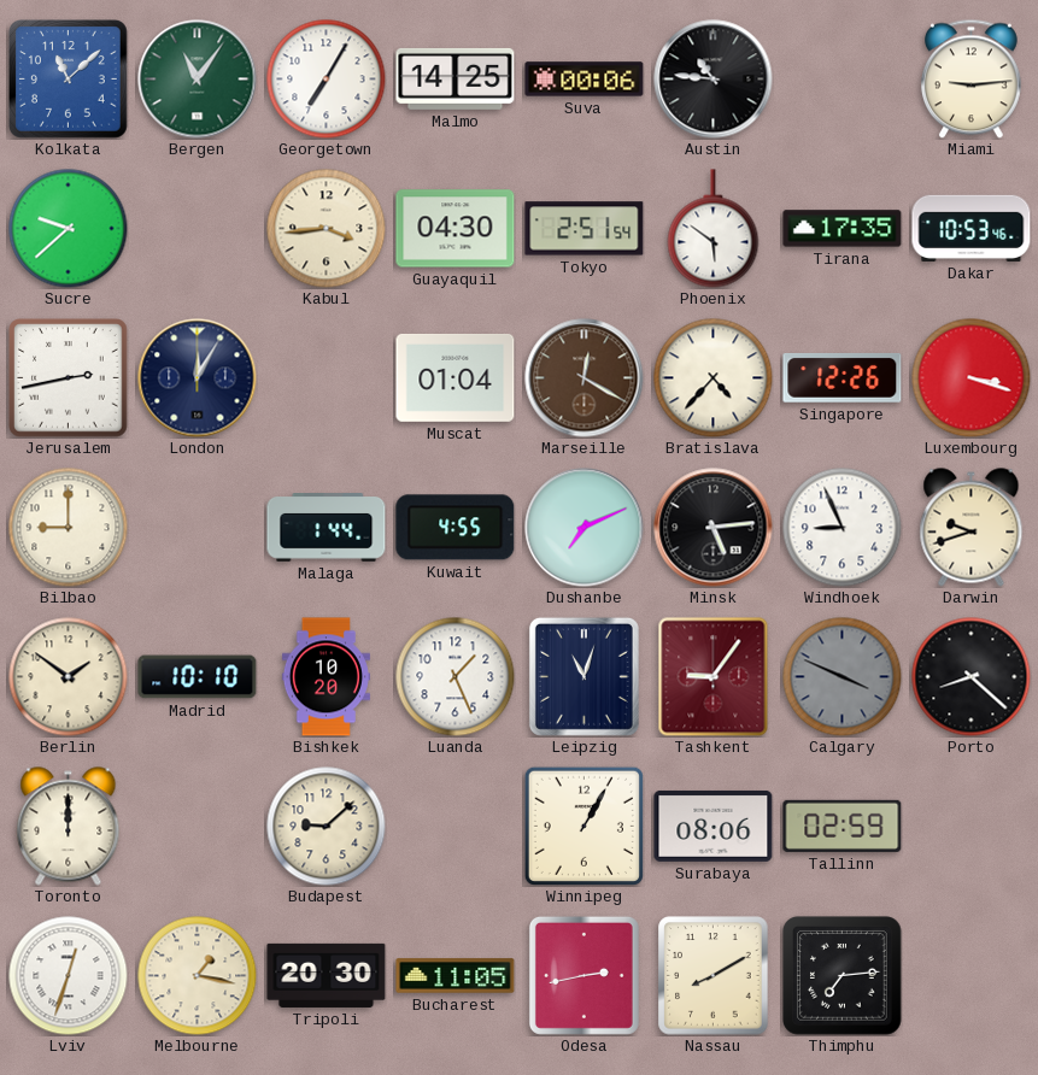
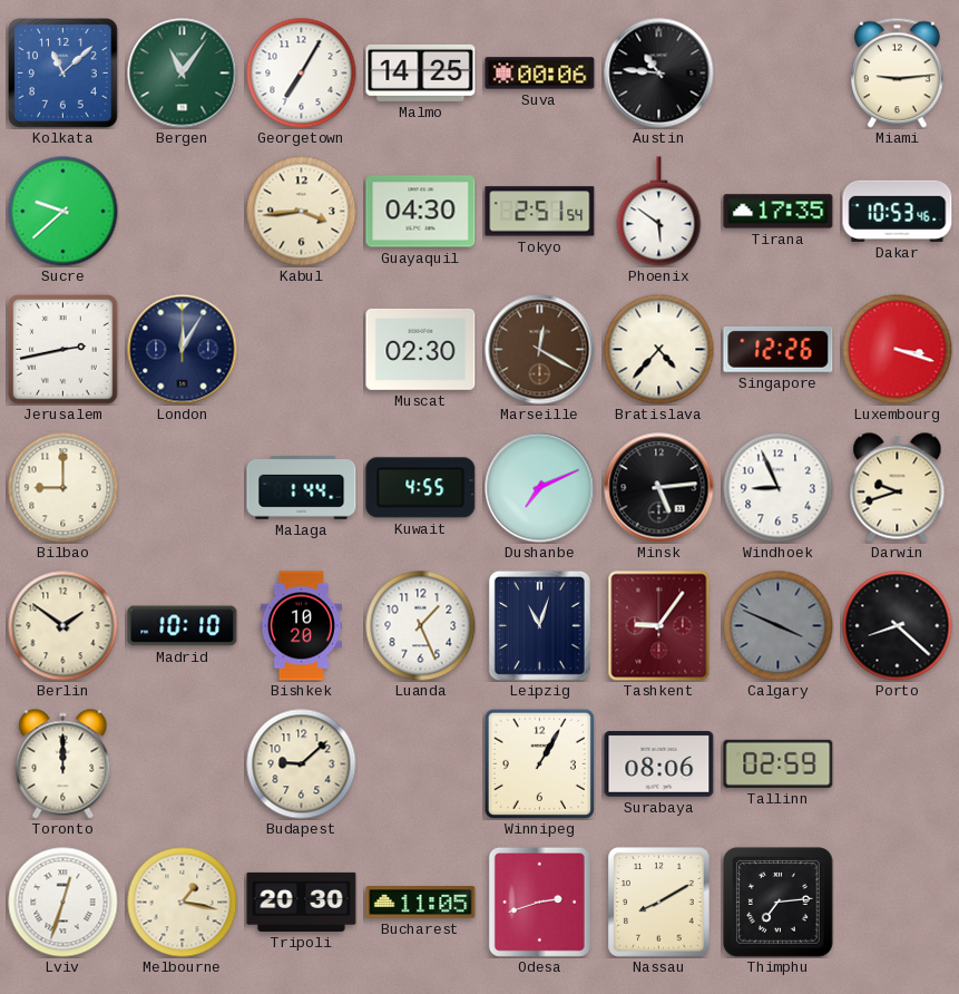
Muscat: 01:04 -> 02:30 (421, 349)
Odesa: 2:43 -> 2:42 (539, 902)
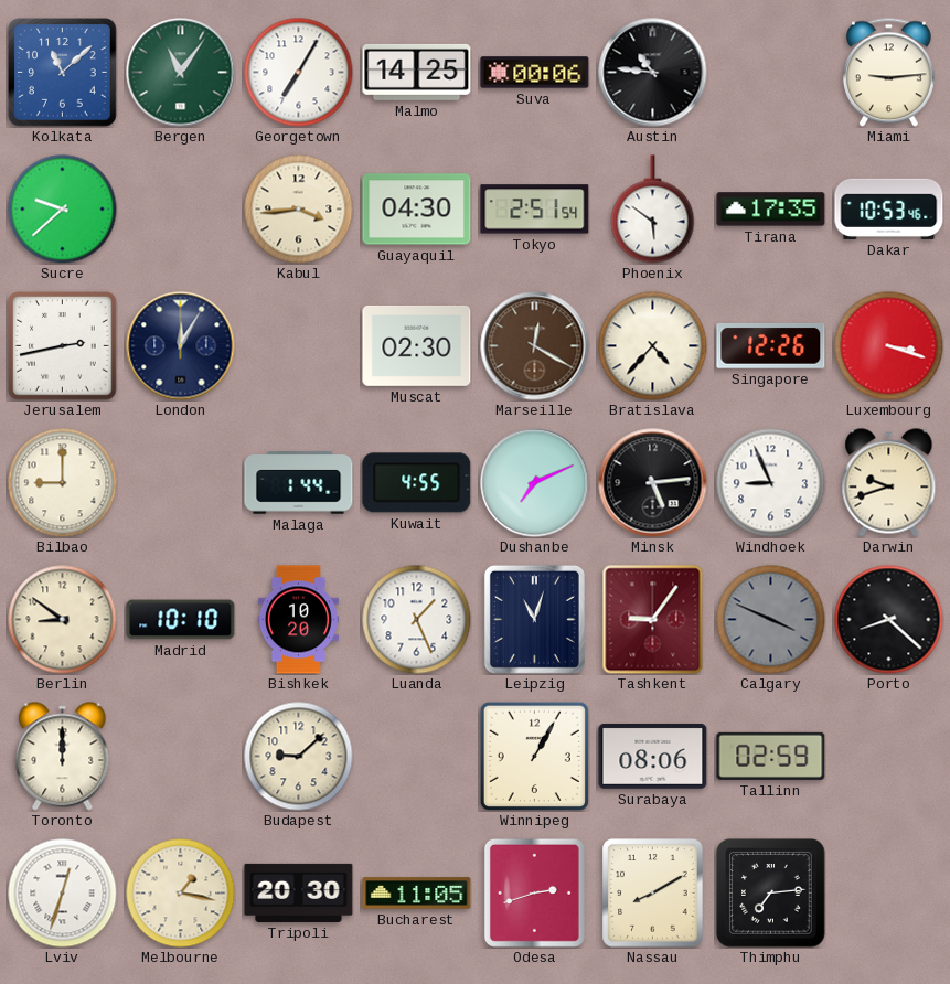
Berlin: 1:51 -> 8:51 (63, 620)
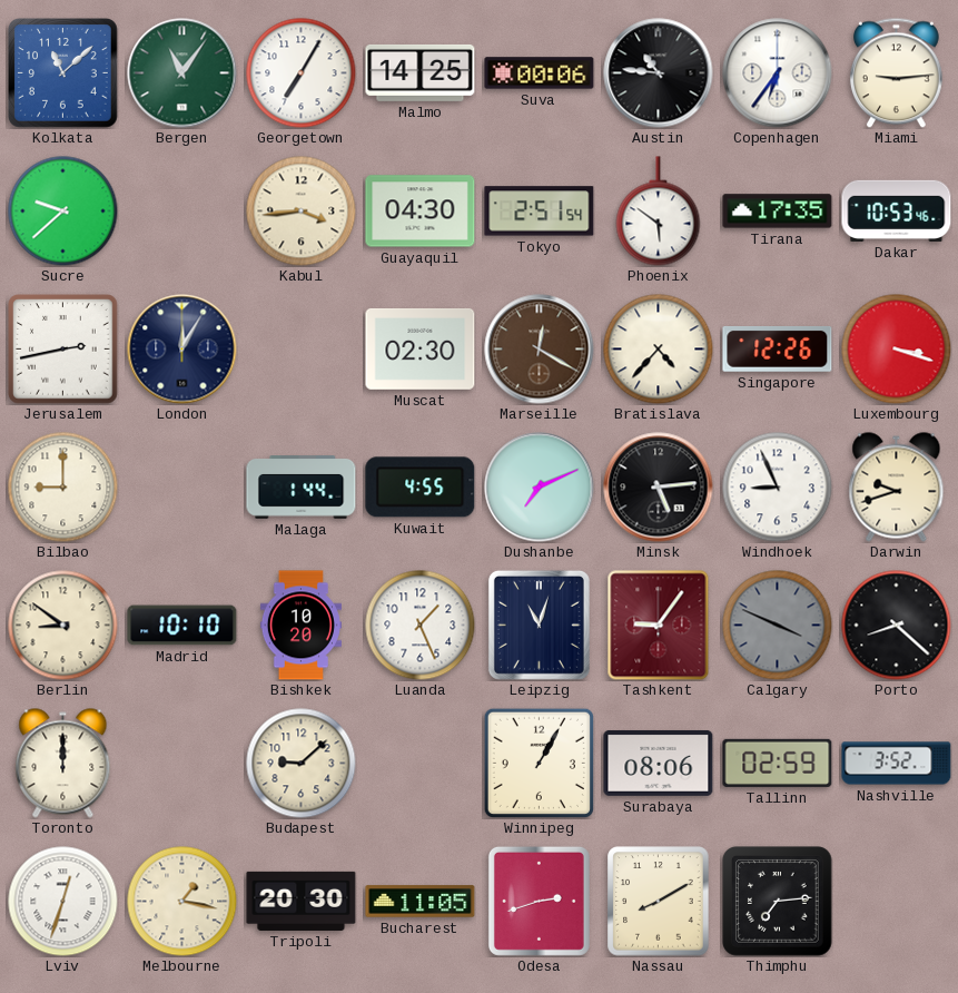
Copenhagen: none -> 6:36 (778, 73)
Nashville: none -> 3:52 (897, 764)
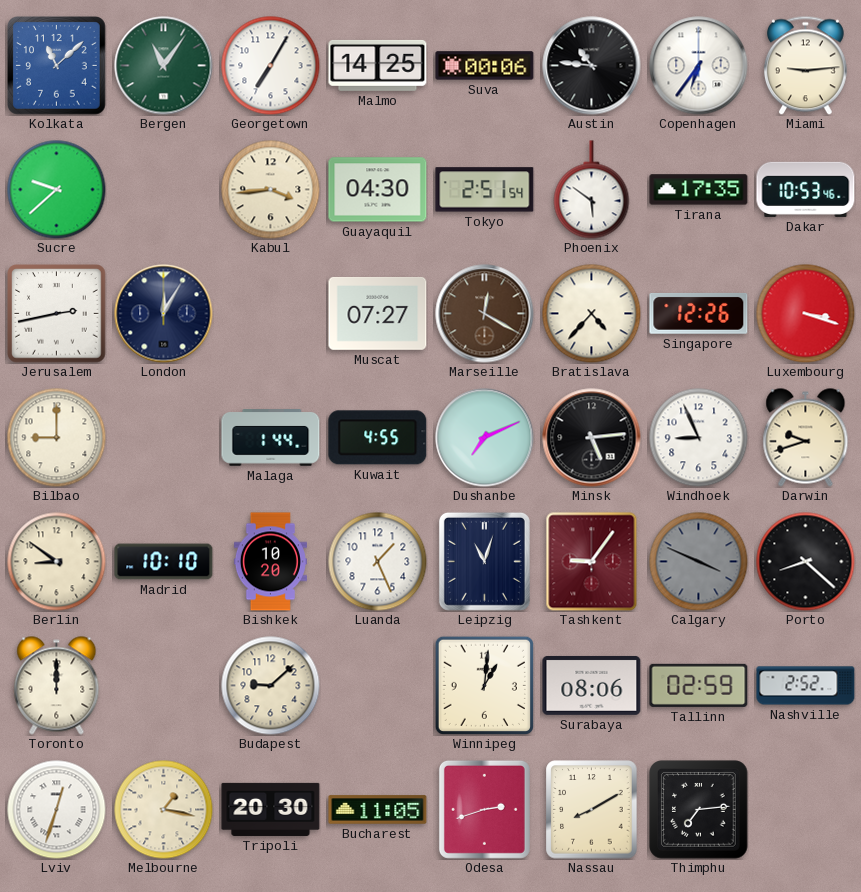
Muscat: 02:30 -> 07:27 (378, 313)
Winnipeg: 1:05 -> 1:01 (484, 685)
Nashville: 3:52 -> 2:52 (806, 686)
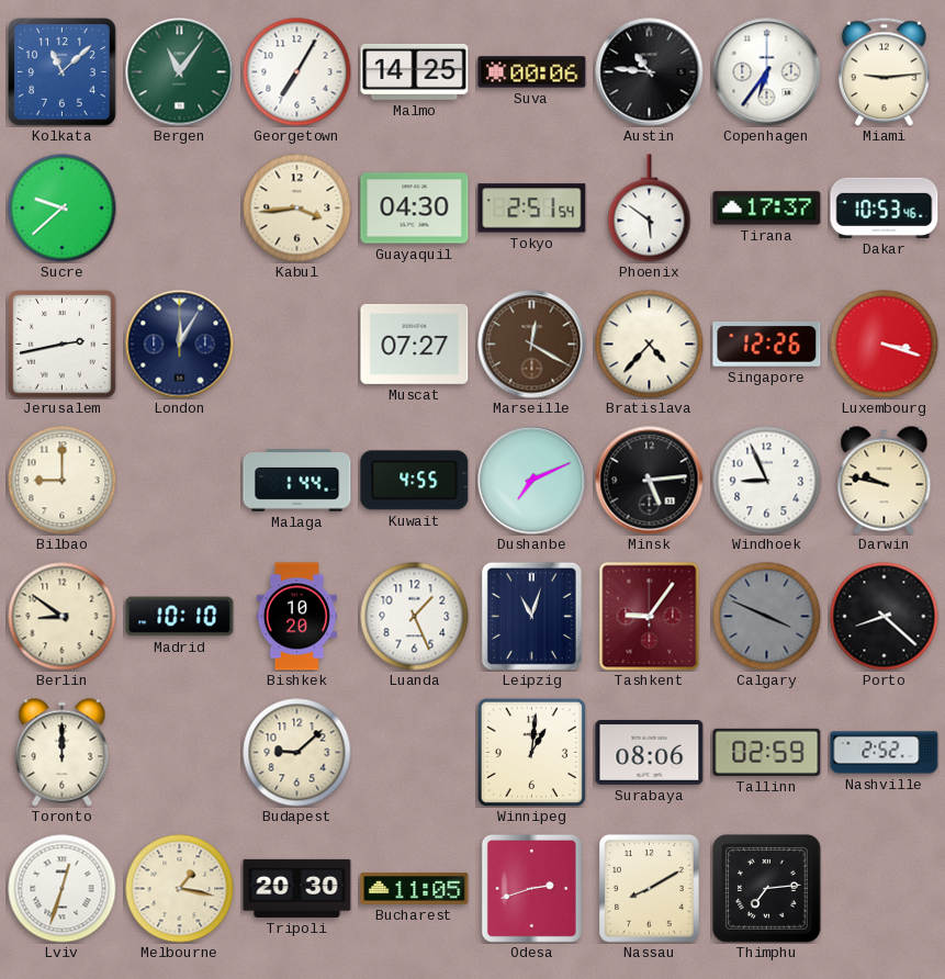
Tirana: 17:35 -> 17:37 (767, 209)
Darwin: 9:42 -> 9:47 (885, 481)
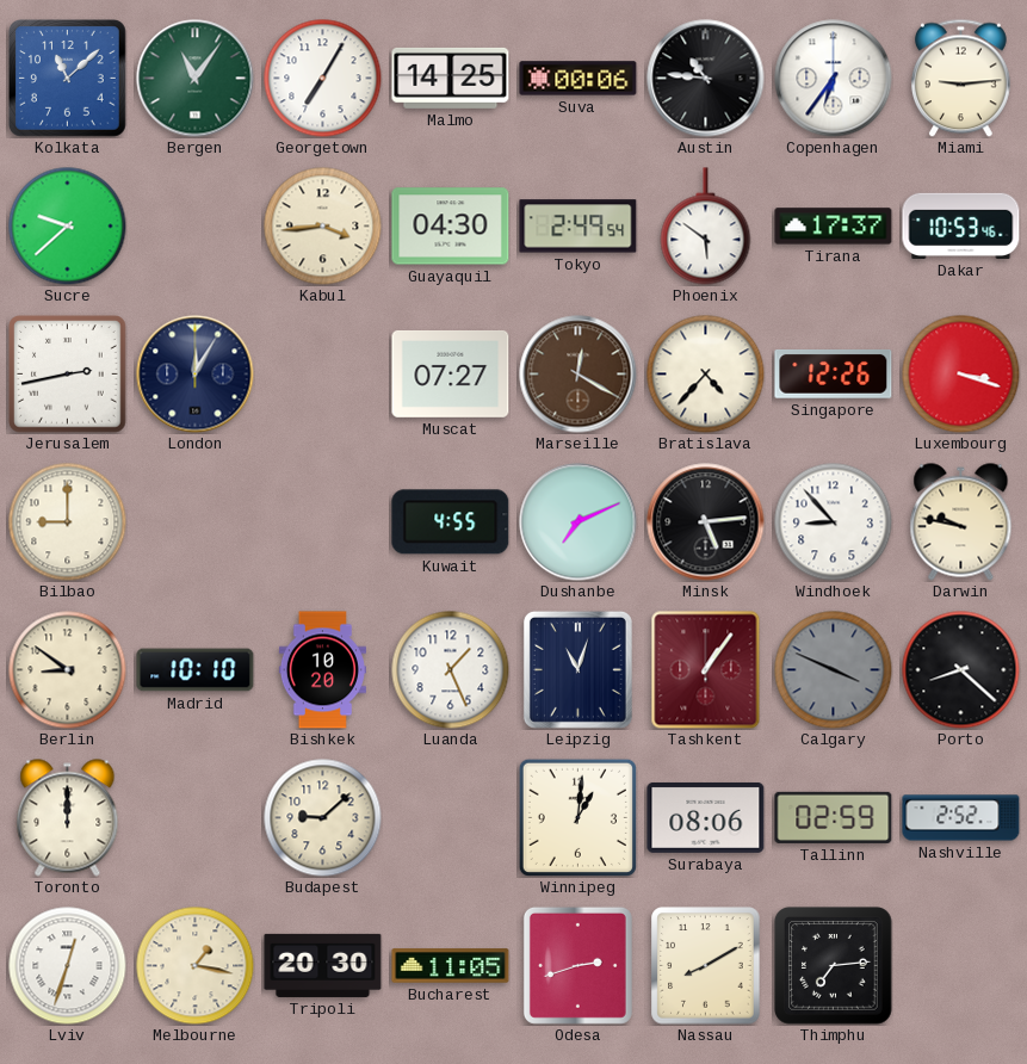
Tokyo: 2:51 -> 2:49 (579, 227)
Malaga: 1:44 -> none (297, 481)
Windhoek: 8:56 -> 8:53 (834, 522)
Tashkent: 9:06 -> 1:06 (706, 670)
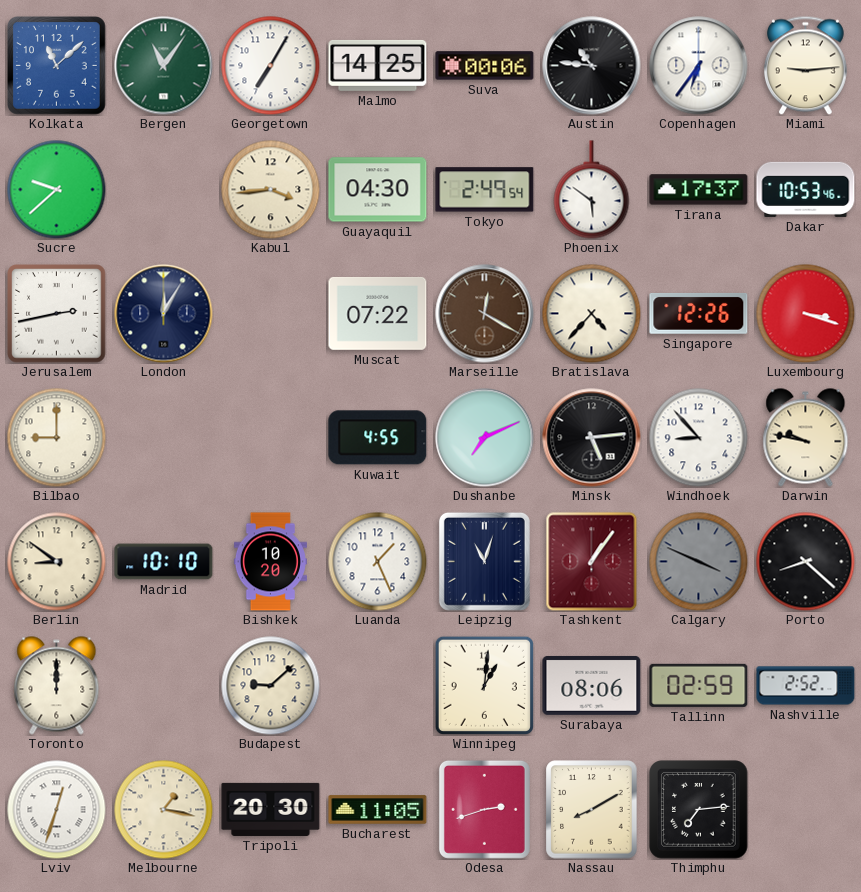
Muscat: 07:27 -> 07:22 (378, 313)
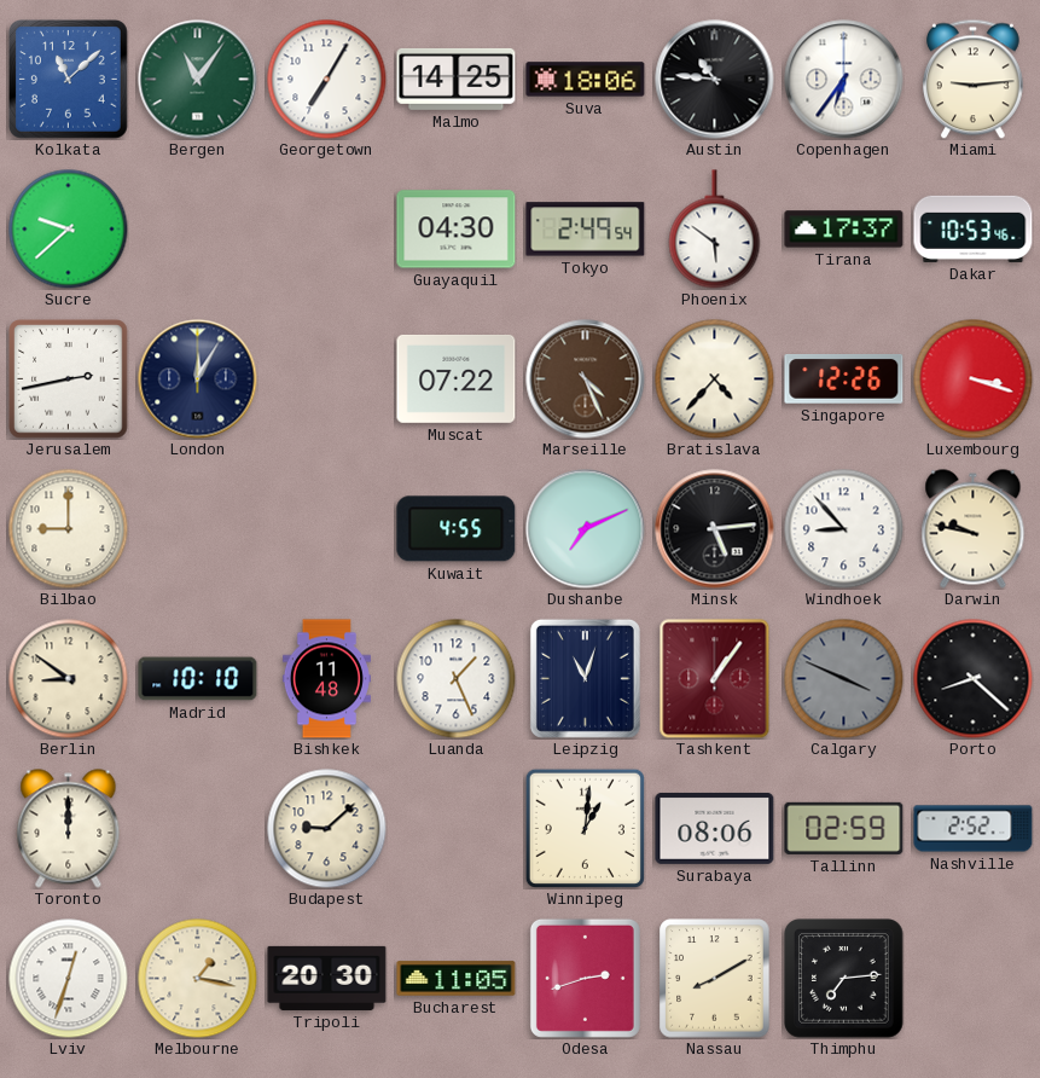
Suva: 00:06 -> 18:06 (586, 80)
Kabul: 3:44 -> none (271, 190)
Marseille: 12:20 -> 4:26 (586, 379)
Bishkek: 10:20 -> 11:48 (326, 679)
